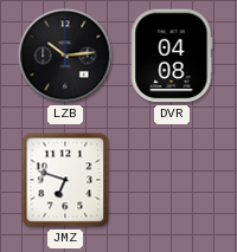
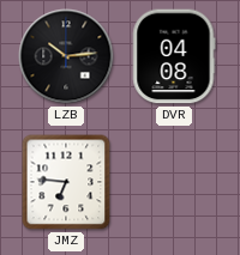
JMZ: 6:48 -> 6:46 (66, 182)
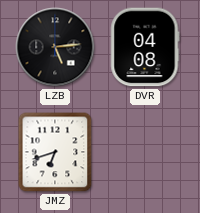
LZB: 10:14 -> 5:14 (55, 47)
JMZ: 6:46 -> 6:42 (55, 152)
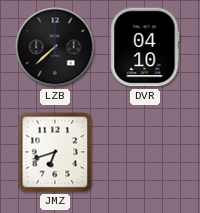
LZB: 5:14 -> 7:38 (55, 47)
DVR: 04:08 -> 04:10 (145, 47)
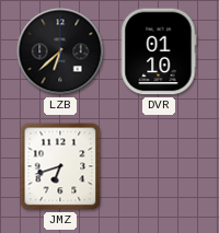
LZB: 7:38 -> 6:38 (60, 51)
DVR: 04:10 -> 01:10 (159, 51)
